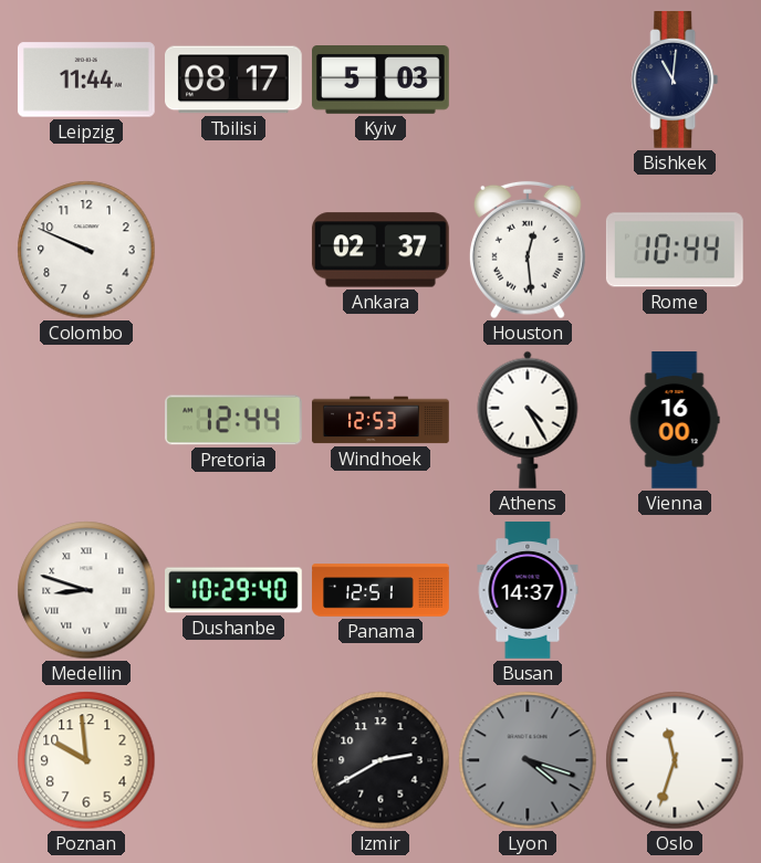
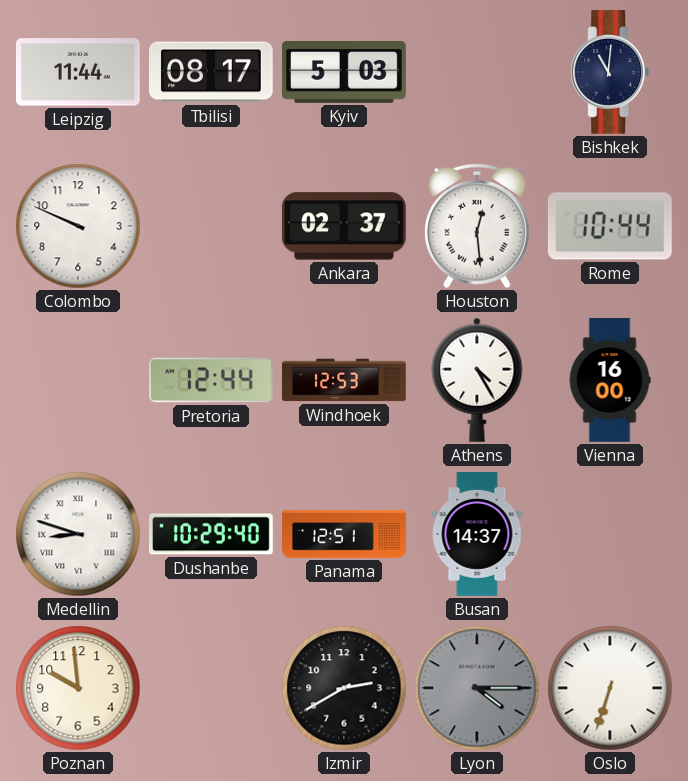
Lyon: 4:18 -> 4:15 (477, 688)
Oslo: 11:33 -> 6:33 (610, 688)
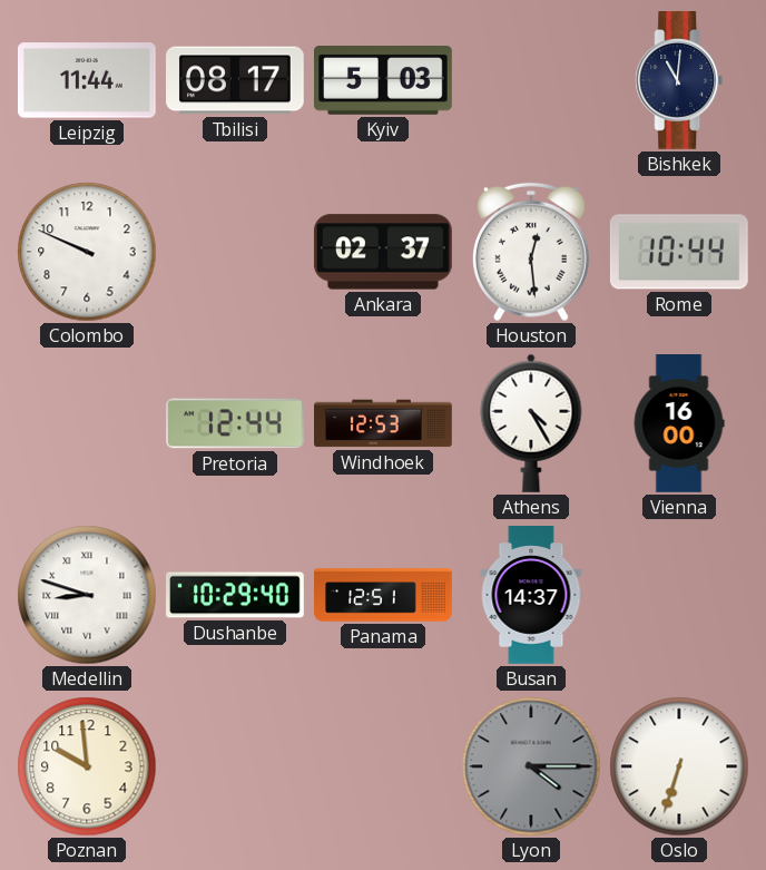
Izmir: 2:40 -> none (344, 688)
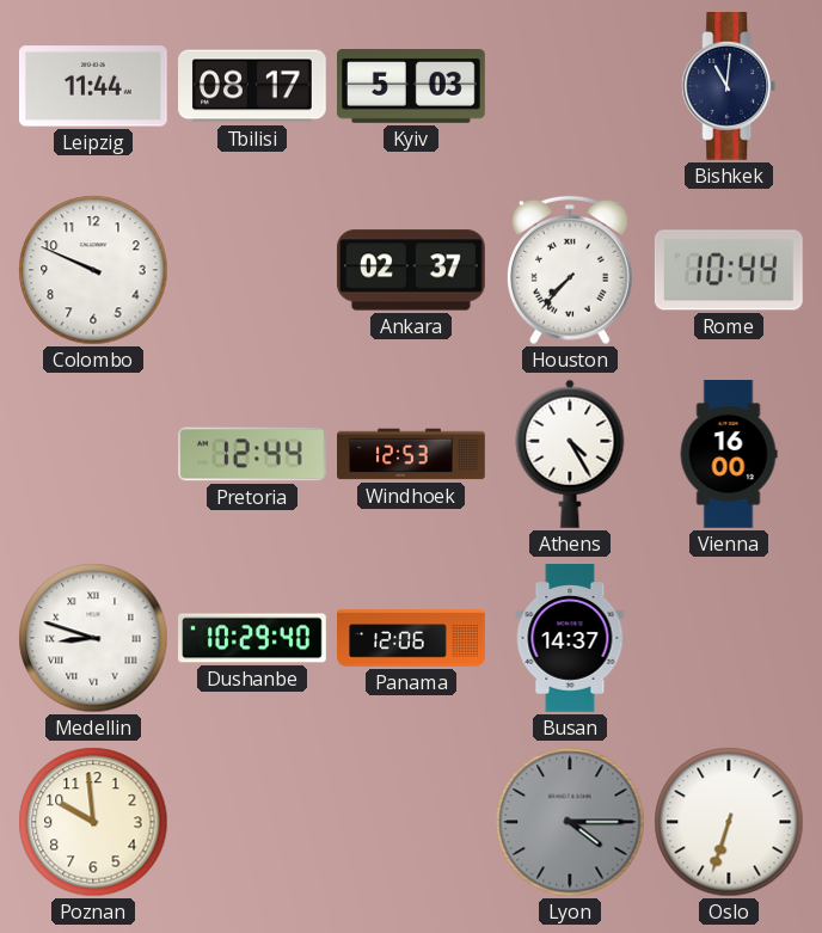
Houston: 12:29 -> 7:37 (570, 270)
Panama: 12:51 -> 12:06 (411, 638)
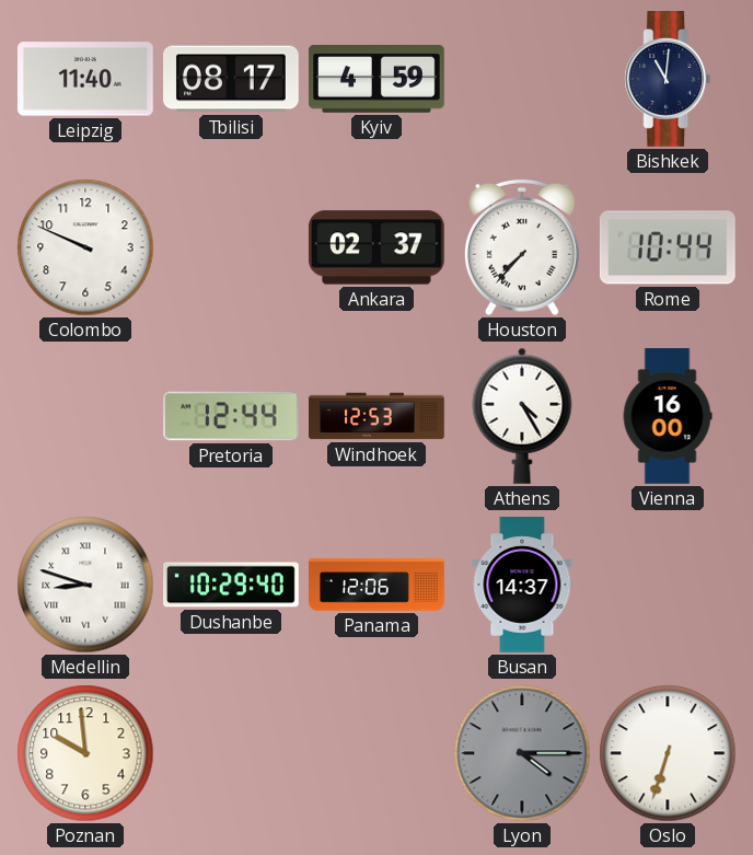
Leipzig: 11:44 -> 11:40 (85, 79)
Kyiv: 5:03 -> 4:59 (378, 80)
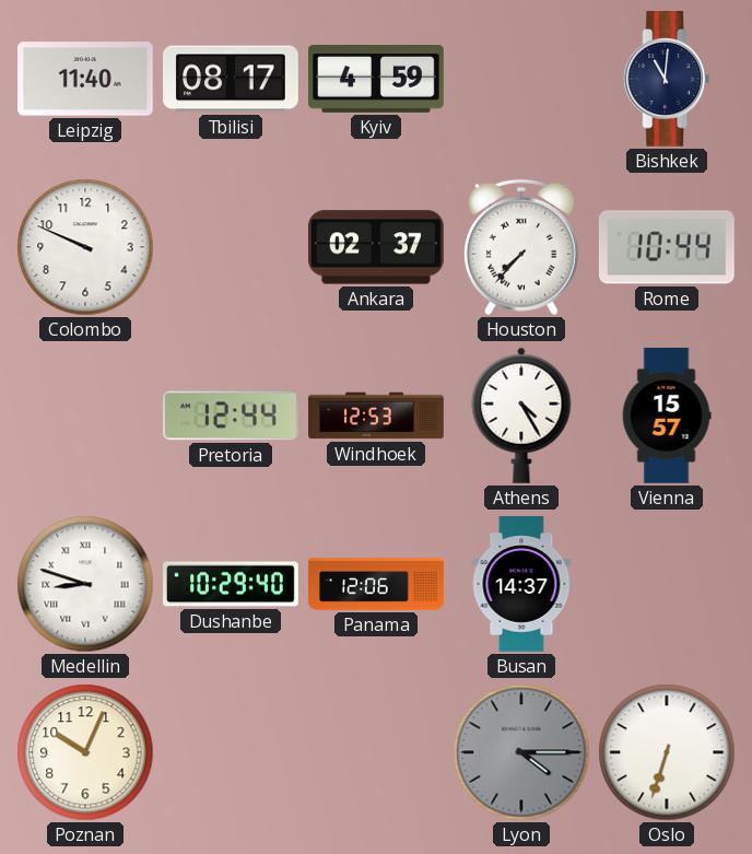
Vienna: 16:00 -> 15:57 (667, 416)
Poznan: 9:59 -> 10:04 (85, 752)
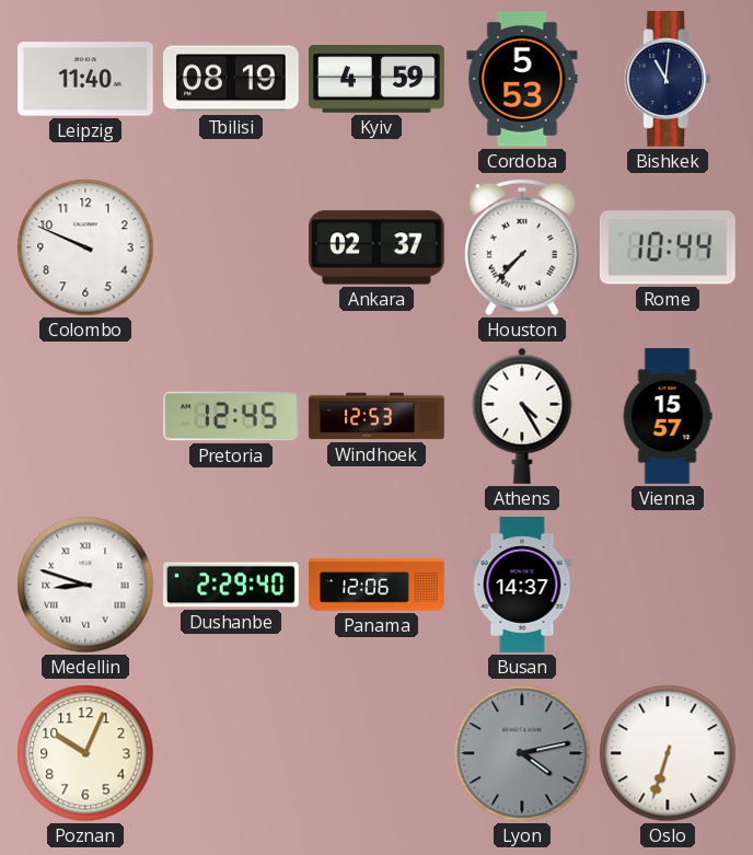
Tbilisi: 08:17 -> 08:19 (232, 79)
Cordoba: none -> 5:53 (522, 80)
Pretoria: 12:44 -> 12:45 (232, 416)
Dushanbe: 10:29 -> 2:29 (232, 585)
Lyon: 4:15 -> 4:13 (522, 753)
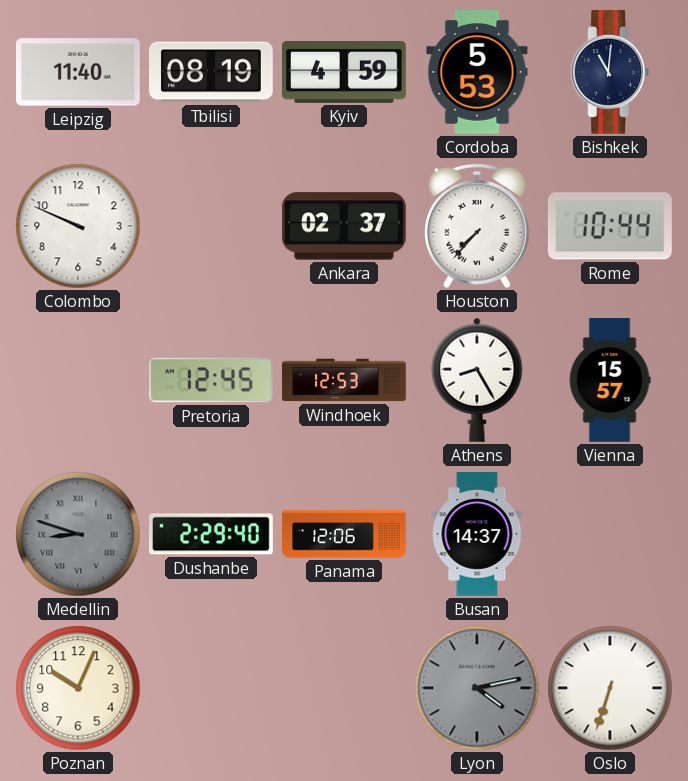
Athens: 4:25 -> 8:25 (477, 380)
Medellin dial: white -> grey (78, 534)
